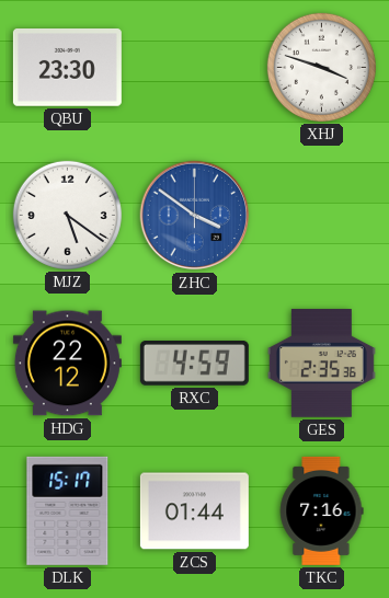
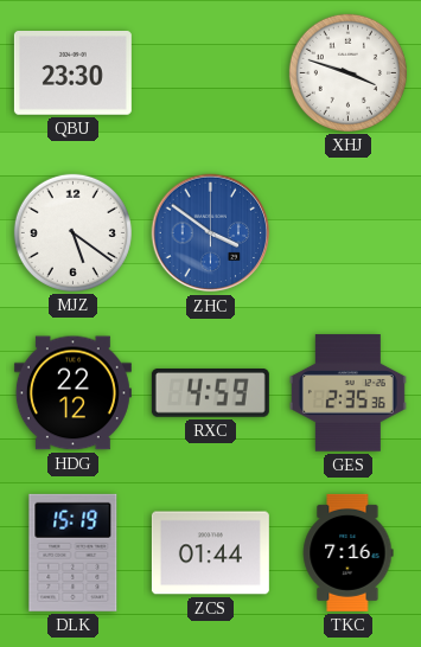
DLK: 15:17 -> 15:19 (74, 552)
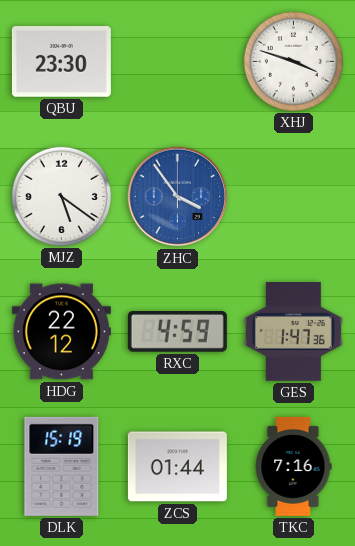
ZHC: 3:51 -> 3:54 (178, 197)
GES: 2:35 -> 1:47 (293, 332)
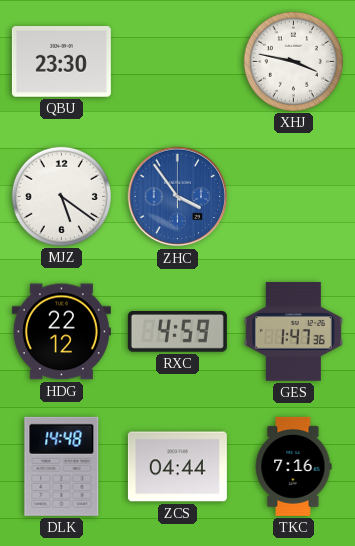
XHJ: 3:48 -> 3:47 (293, 61)
DLK: 15:19 -> 14:48 (62, 466)
ZCS: 01:44 -> 04:44 (177, 467)
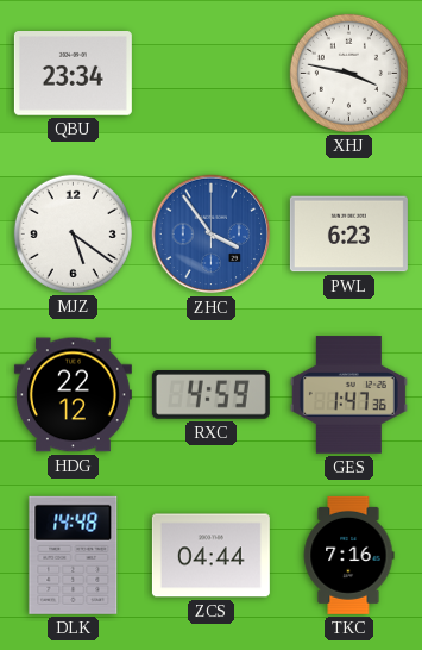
QBU: 23:30 -> 23:34 (73, 74)
PWL: none -> 6:23 (348, 235)
